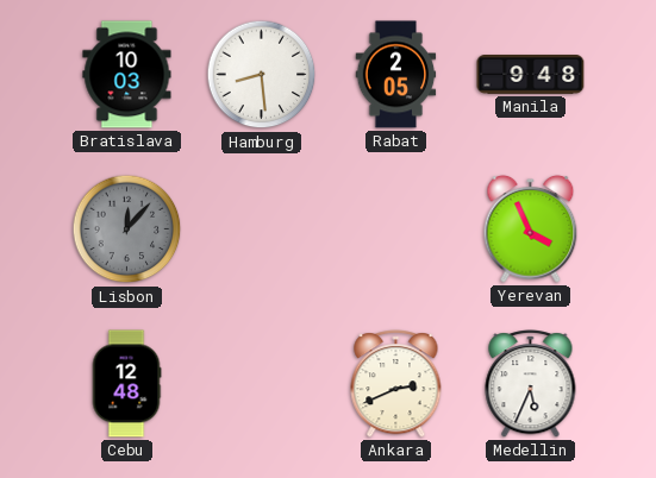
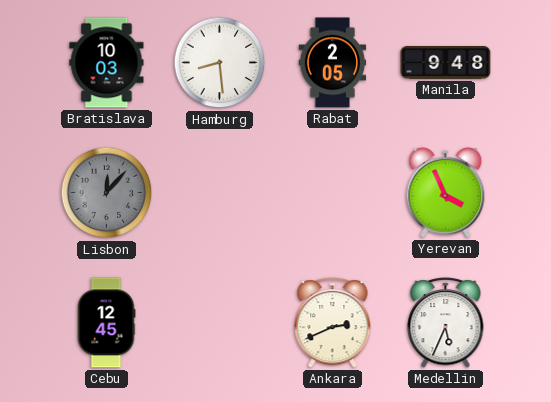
Cebu: 12:48 -> 12:45 (106, 323)
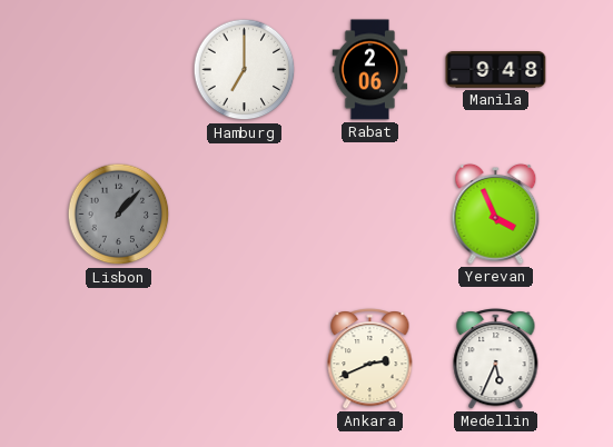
Bratislava: 10:03 -> none (107, 63)
Hamburg: 8:29 -> 7:00 (245, 70)
Rabat: 2:05 -> 2:06 (370, 70)
Lisbon: 12:07 -> 1:07 (119, 215)
Cebu: 12:45 -> none (106, 323)
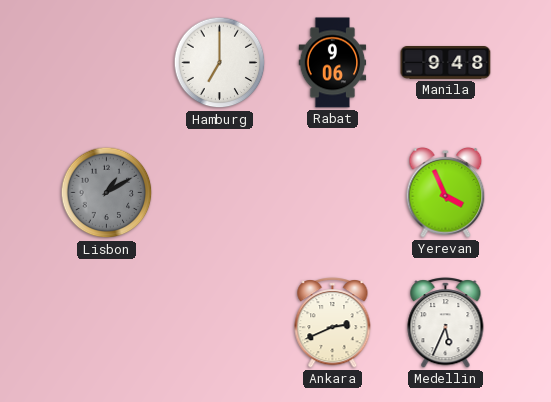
Rabat: 2:06 -> 9:06 (333, 63)
Lisbon: 1:07 -> 1:10 (107, 193)
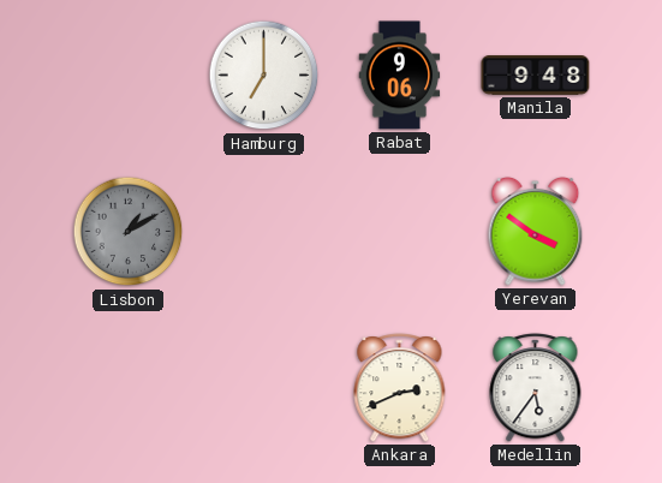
Yerevan: 3:56 -> 3:51 (536, 231)
Medellin: 5:34 -> 5:36 (536, 388)
